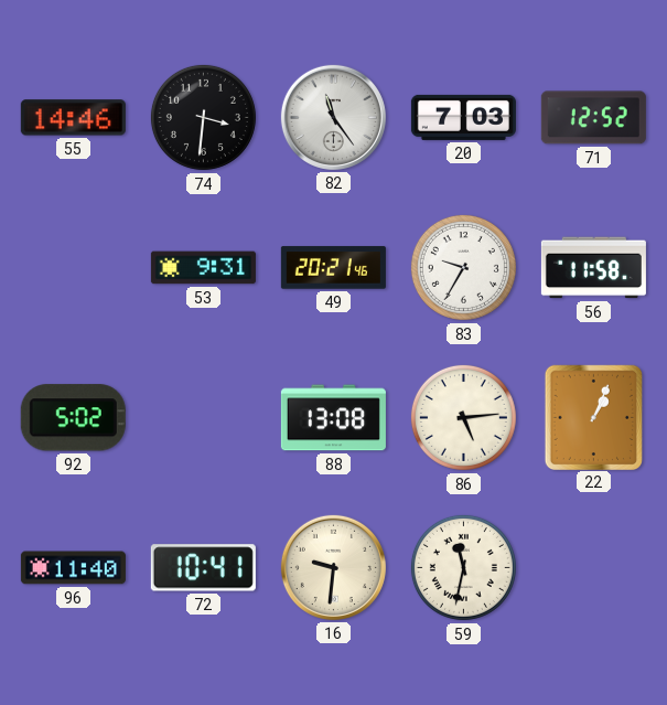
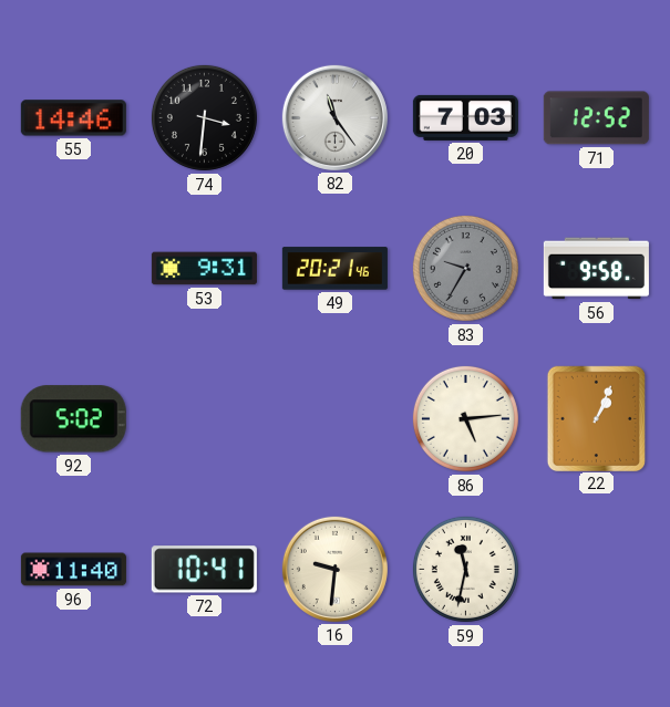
83 dial: white -> grey (465, 268)
56: 11:58 -> 9:58 (596, 269)
88: 13:08 -> none (333, 418)
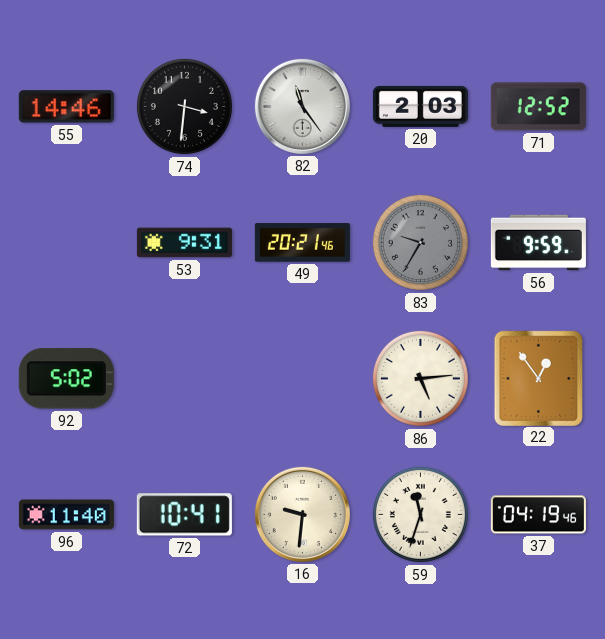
20: 7:03 -> 2:03 (420, 106)
56: 9:58 -> 9:59 (538, 243)
22: 1:04 -> 12:54 (538, 378)
59: 11:32 -> 11:33 (420, 514)
37: none -> 04:19 (538, 515)
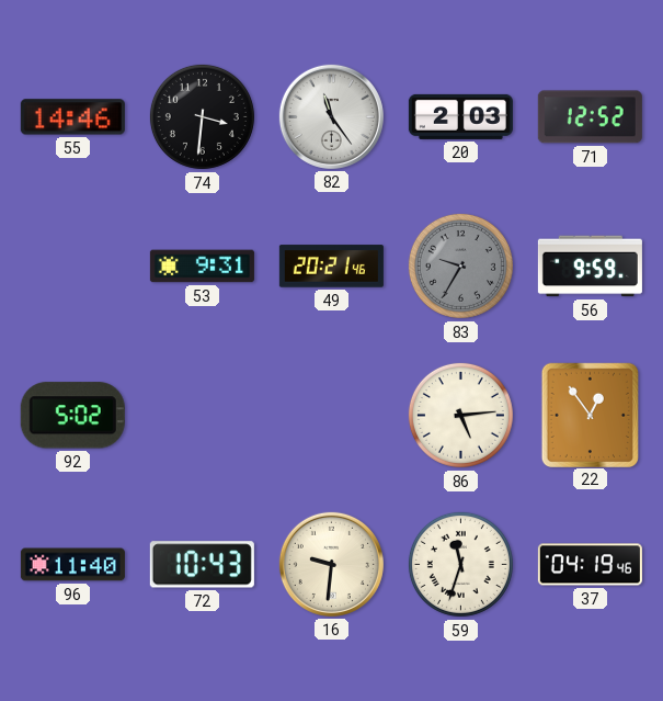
72: 10:41 -> 10:43 (202, 565)
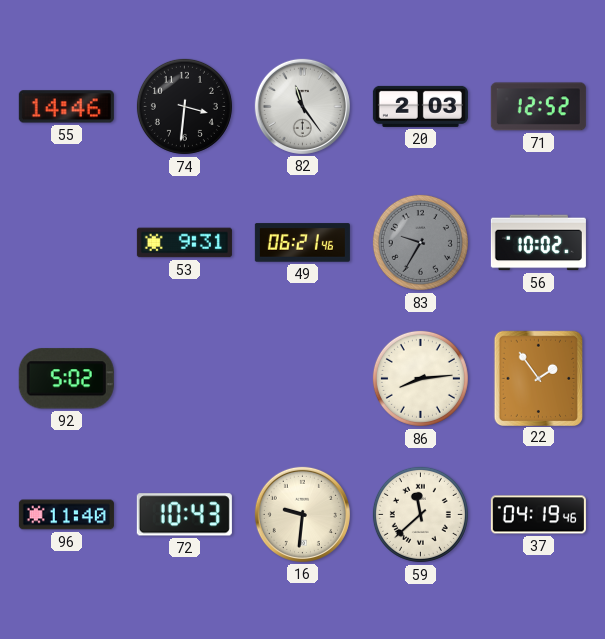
49: 20:21 -> 06:21 (302, 243)
56: 9:59 -> 10:02 (538, 243)
86: 5:14 -> 8:14 (420, 378)
22: 12:54 -> 1:54 (538, 378)
59: 11:33 -> 11:38 (420, 514)
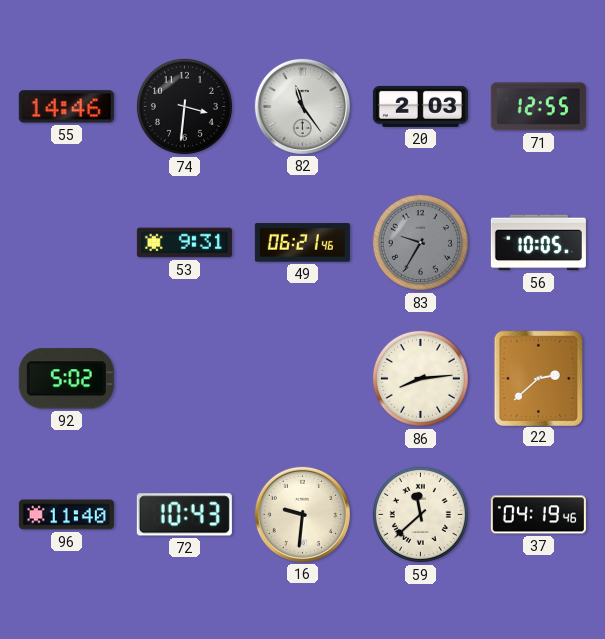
71: 12:52 -> 12:55 (538, 107)
56: 10:02 -> 10:05 (538, 243)
22: 1:54 -> 2:38 (538, 378)
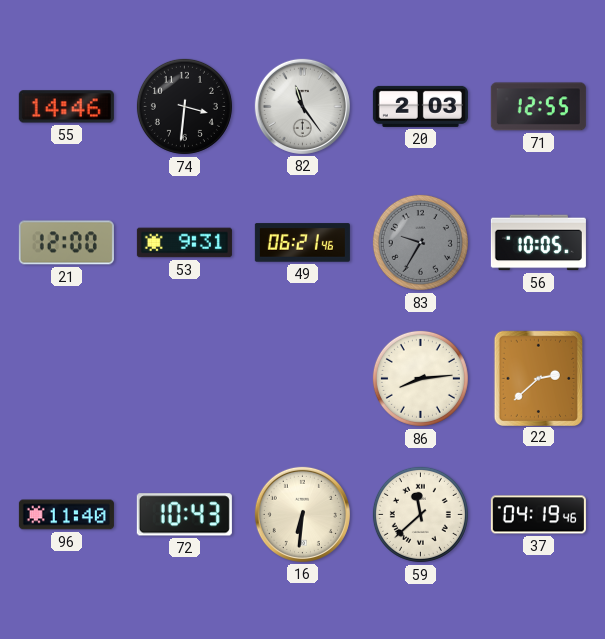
21: none -> 12:00 (66, 243)
92: 5:02 -> none (66, 379)
16: 9:31 -> 6:31 (302, 514)
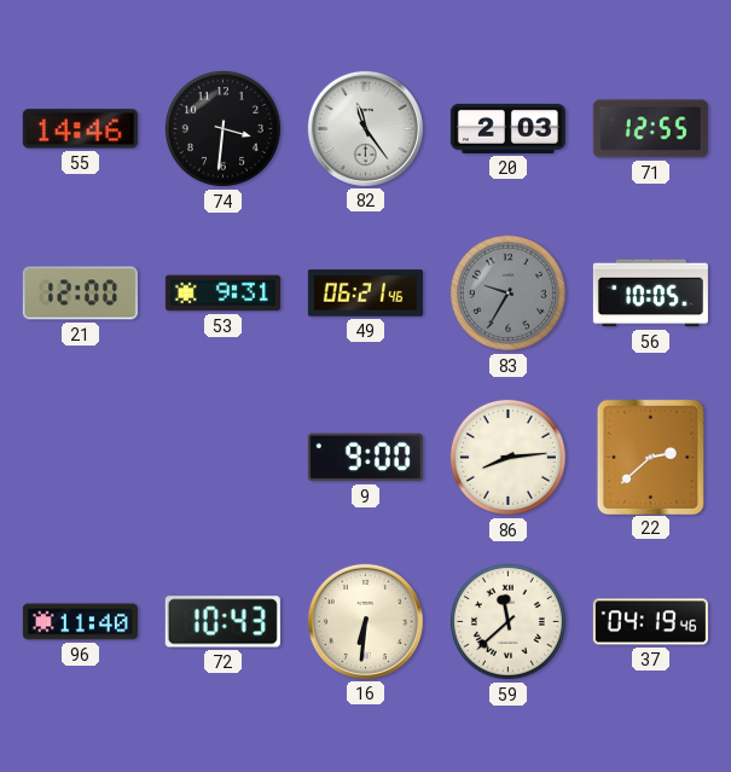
9: none -> 9:00 (365, 458)
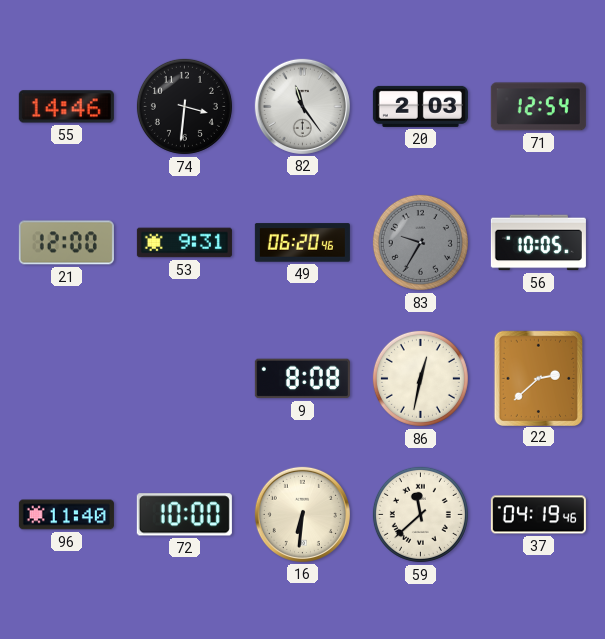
71: 12:55 -> 12:54 (538, 107)
49: 06:21 -> 06:20 (302, 243)
9: 9:00 -> 8:08 (302, 379)
86: 8:14 -> 12:32 (420, 378)
72: 10:43 -> 10:00 (184, 515)
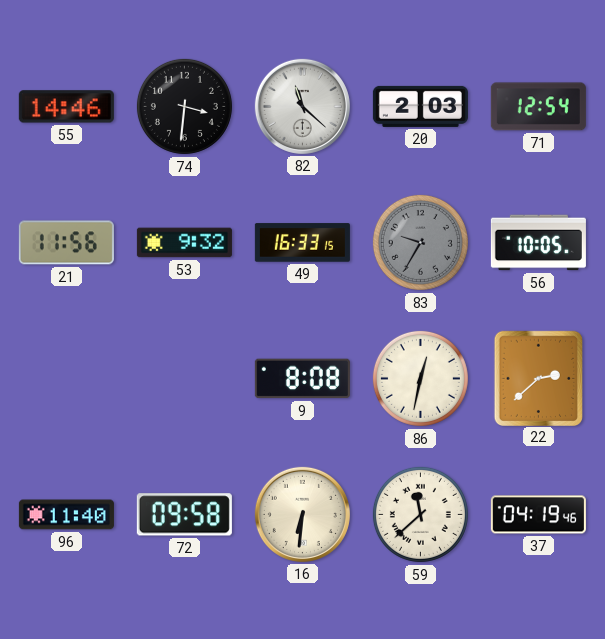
82: 11:24 -> 11:22 (302, 106)
21: 12:00 -> 11:56 (66, 243)
53: 9:31 -> 9:32 (184, 243)
49: 06:20 -> 16:33 (302, 243)
72: 10:00 -> 09:58 (184, 515)
